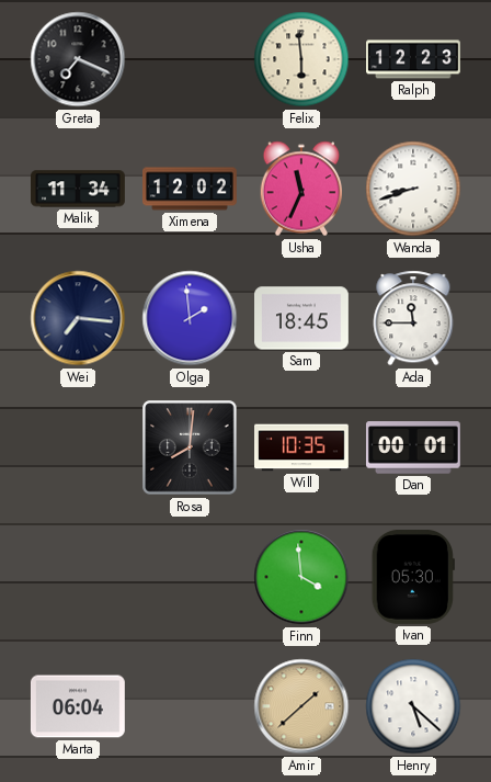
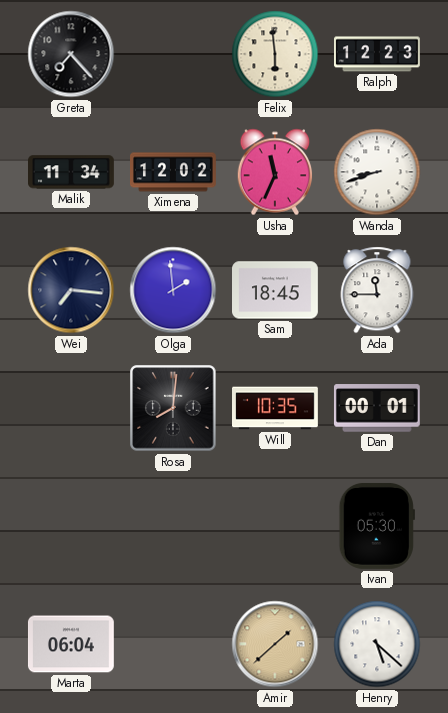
Greta: 7:19 -> 7:23 (71, 54)
Finn: 3:59 -> none (301, 577)
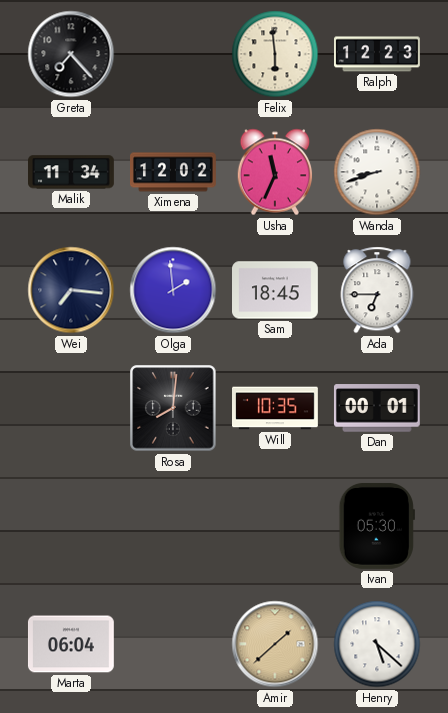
Ada: 11:45 -> 6:45 (377, 290)
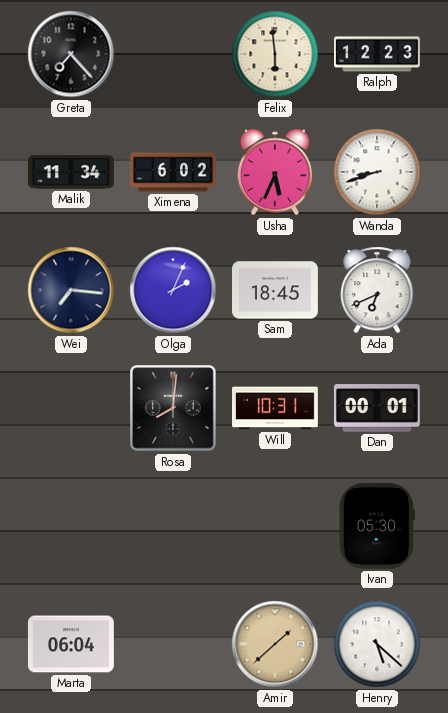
Ximena: 12:02 -> 6:02 (174, 172)
Usha: 11:34 -> 5:34 (275, 172)
Olga: 1:59 -> 2:04 (173, 290)
Ada: 6:45 -> 6:41 (377, 290)
Will: 10:35 -> 10:31 (276, 408)
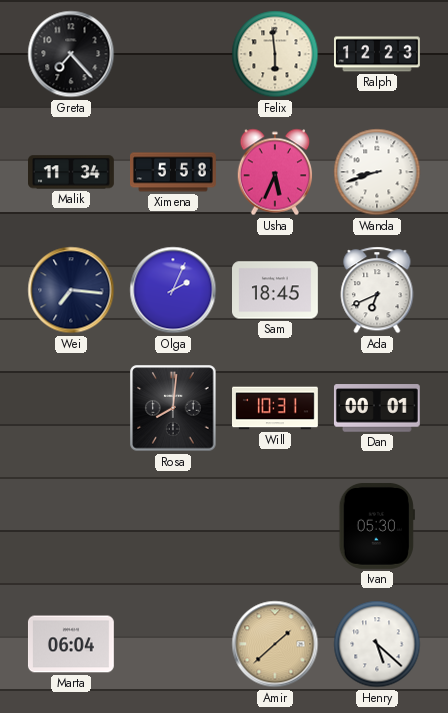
Ximena: 6:02 -> 5:58 (174, 172)
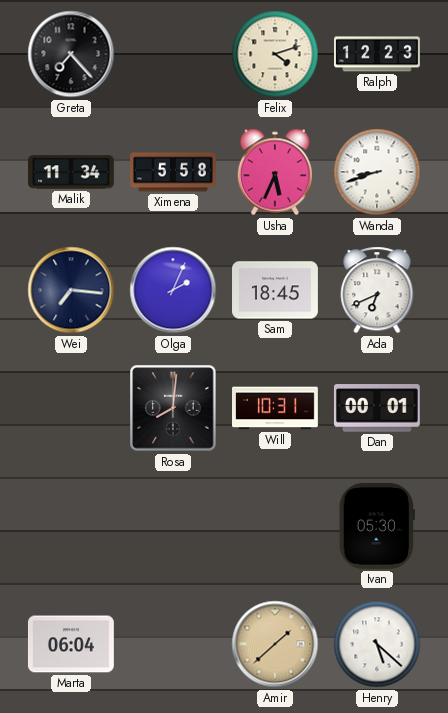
Felix: 5:59 -> 4:12 (275, 54)
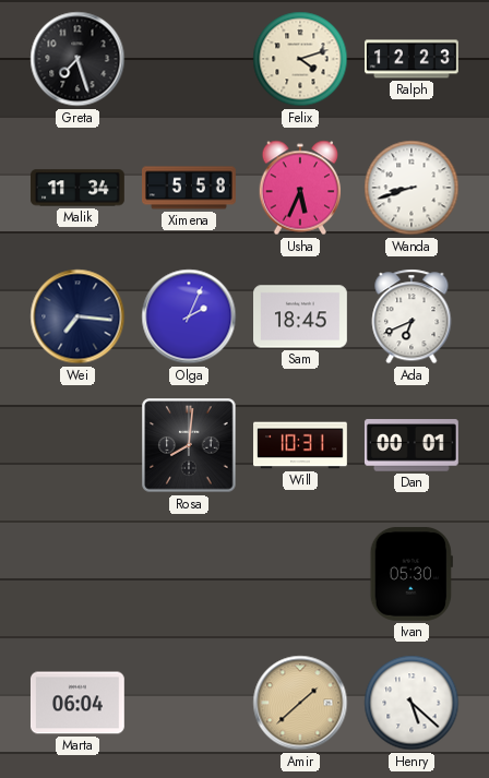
Greta: 7:23 -> 7:27 (77, 59)
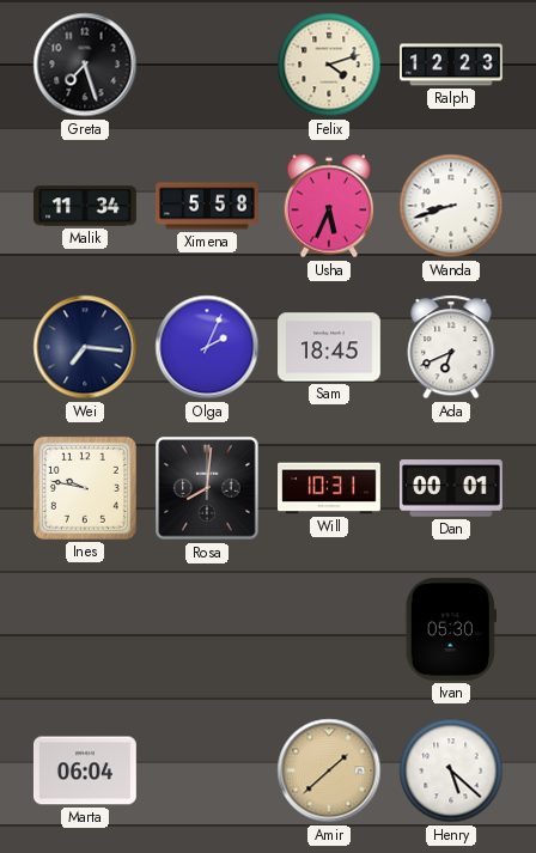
Ines: none -> 9:47 (85, 488)
